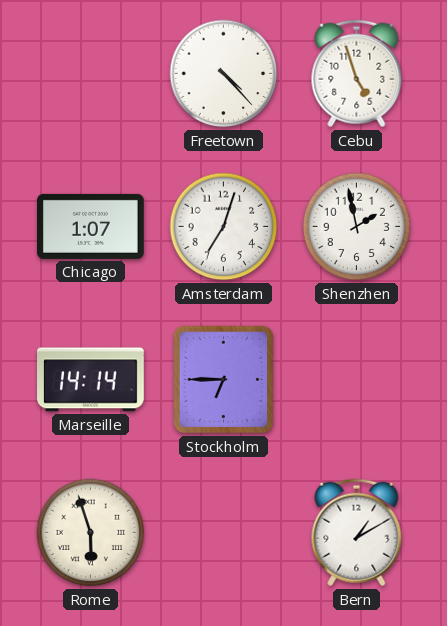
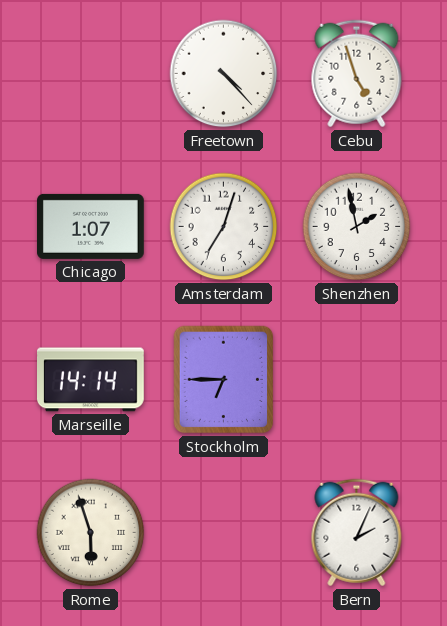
Bern: 1:10 -> 2:04 (357, 533)
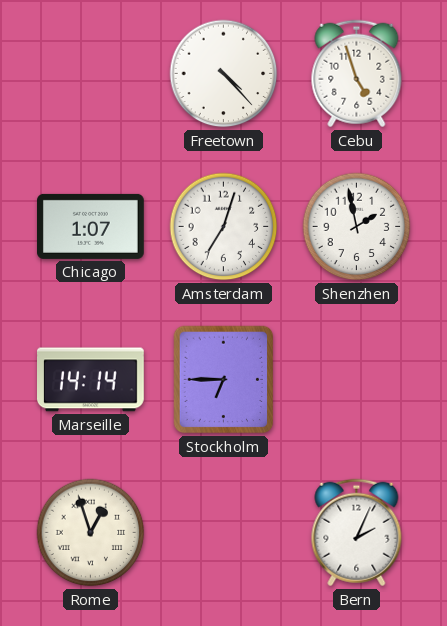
Rome: 5:57 -> 12:57 (91, 533)
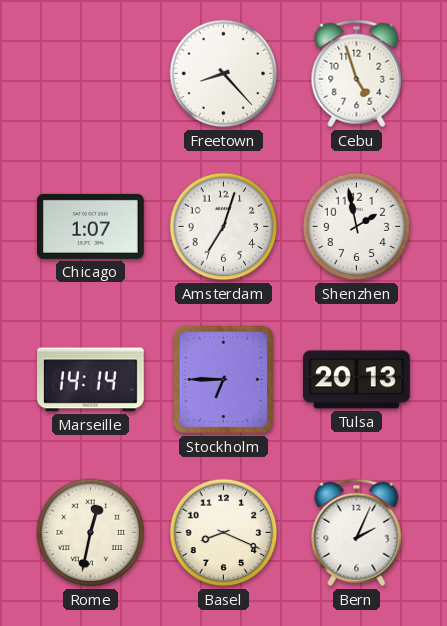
Freetown: 4:23 -> 8:23 (224, 74)
Tulsa: none -> 20:13 (357, 380)
Rome: 12:57 -> 12:32 (91, 533)
Basel: none -> 8:19 (224, 533)
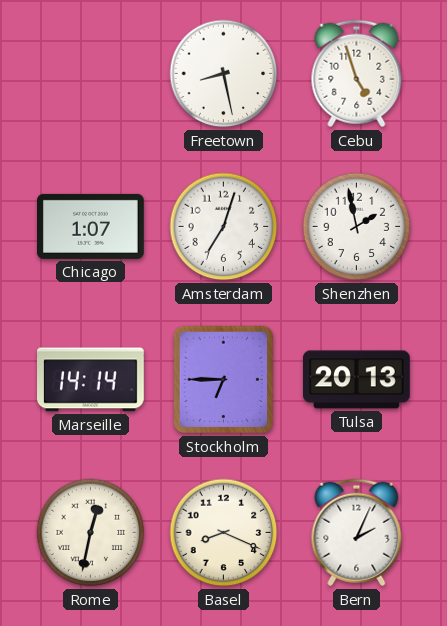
Freetown: 8:23 -> 8:28 (224, 74)
